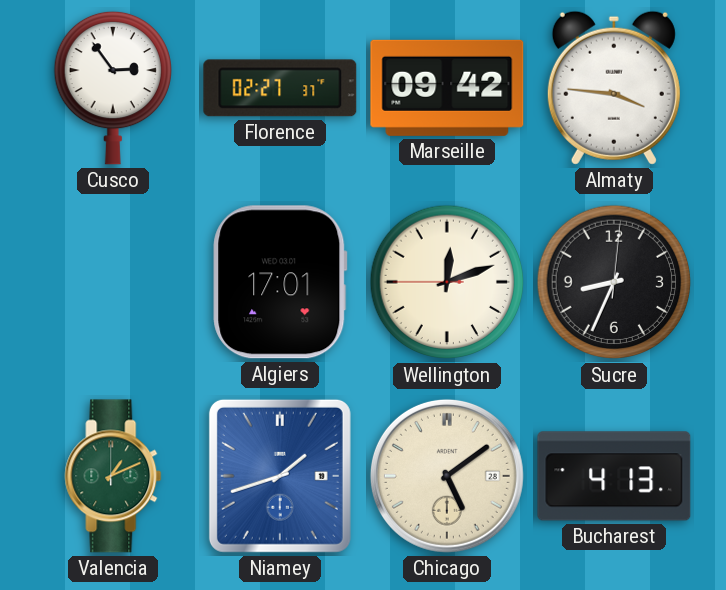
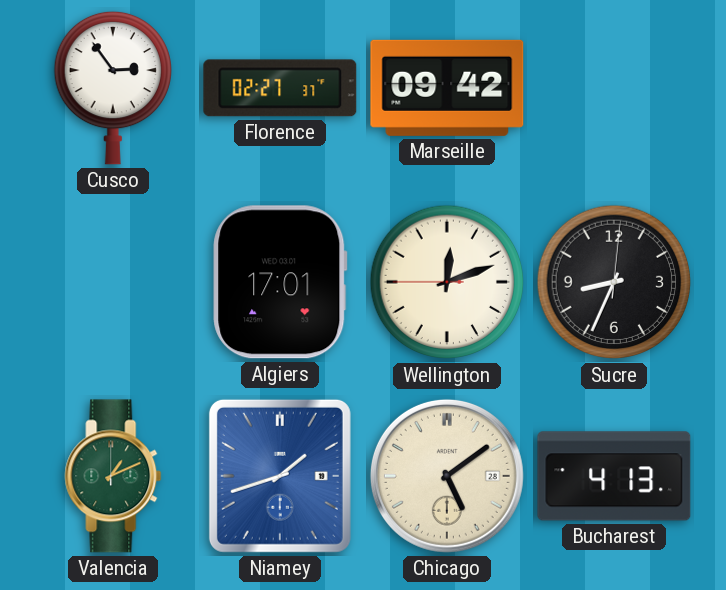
Almaty: 3:46 -> none (614, 88)
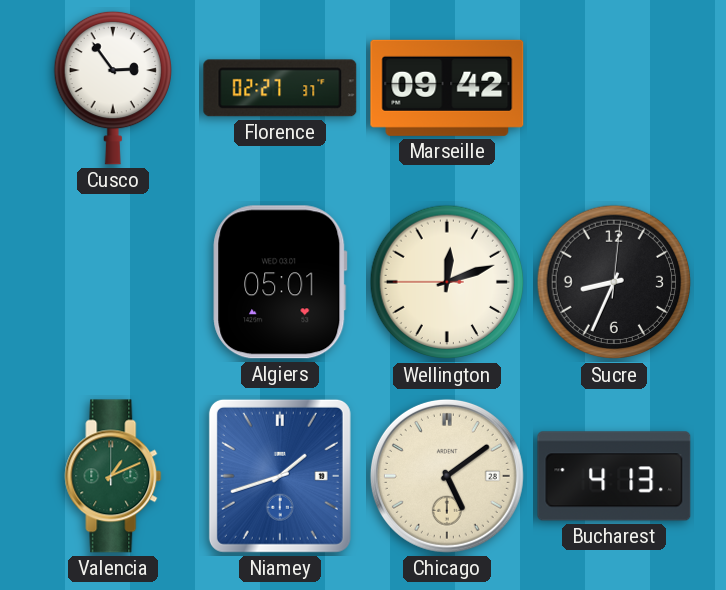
Algiers: 17:01 -> 05:01 (280, 282)
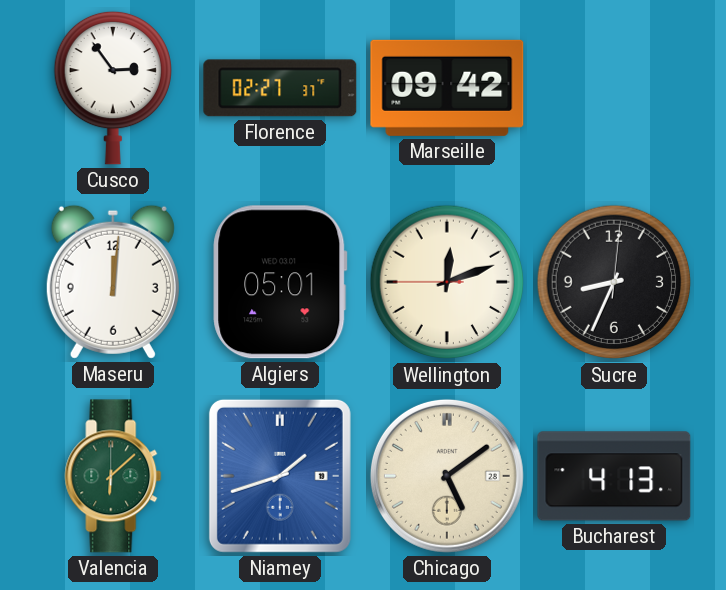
Maseru: none -> 12:01 (113, 282)
Valencia: 1:11 -> 6:08 (113, 476)
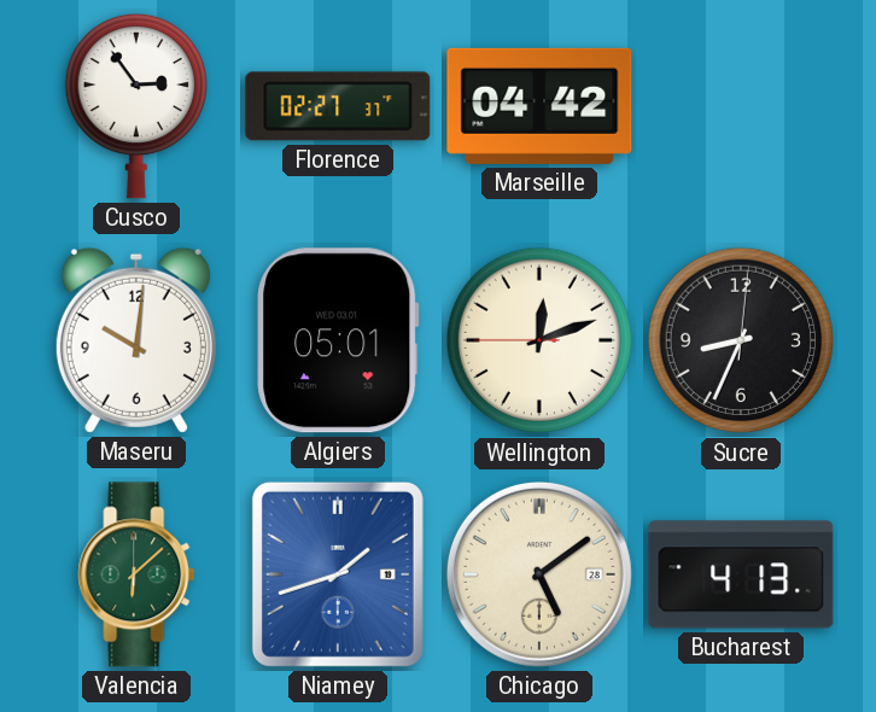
Marseille: 09:42 -> 04:42 (539, 106)
Maseru: 12:01 -> 10:01 (136, 340)
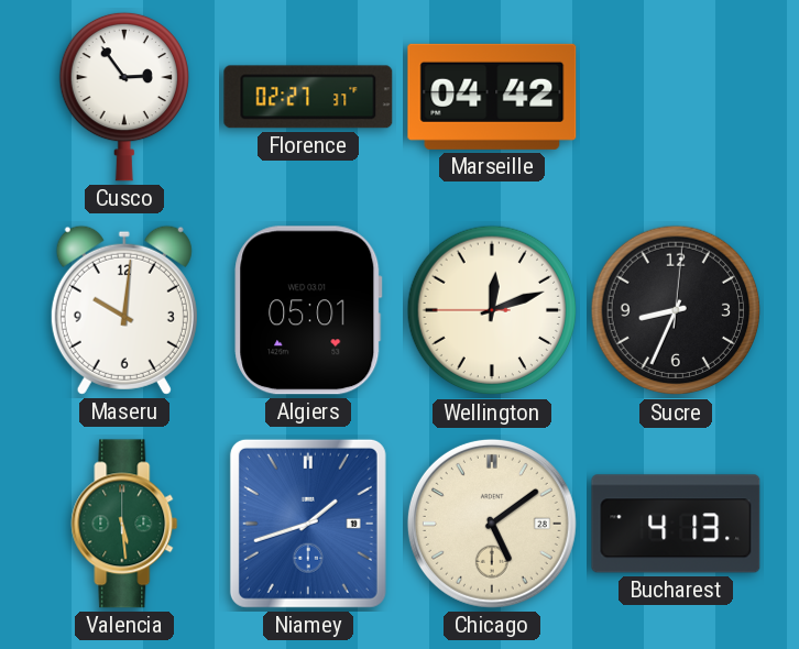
Valencia: 6:08 -> 5:29 (124, 524)
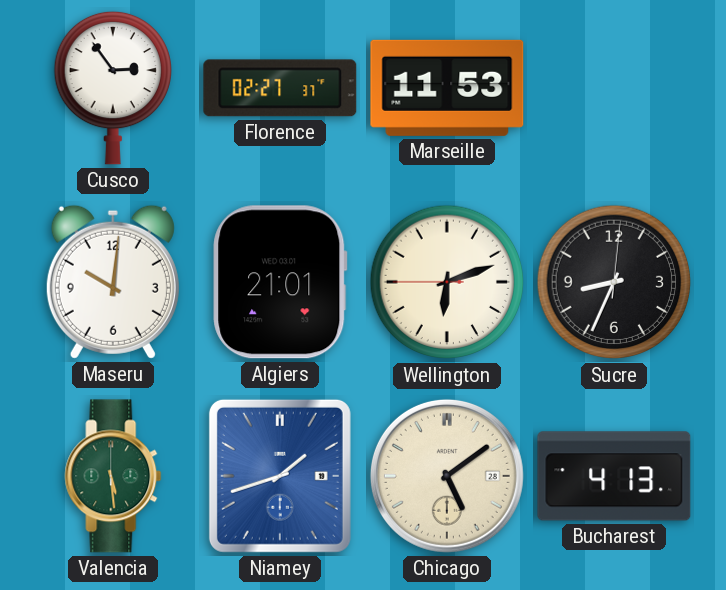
Marseille: 04:42 -> 11:53 (447, 88)
Algiers: 05:01 -> 21:01 (280, 282)
Wellington: 12:11 -> 6:11 (447, 282)
